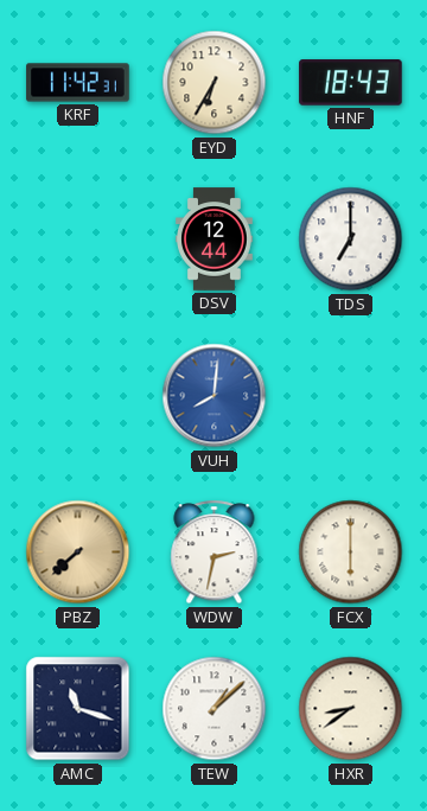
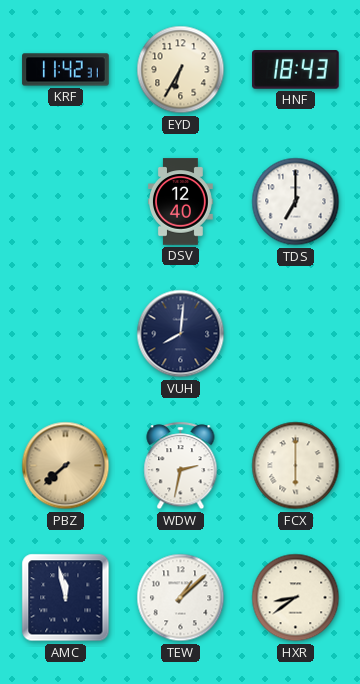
DSV: 12:44 -> 12:40 (181, 202)
VUH dial: blue -> navy (181, 334)
AMC: 11:18 -> 11:58 (66, 598)
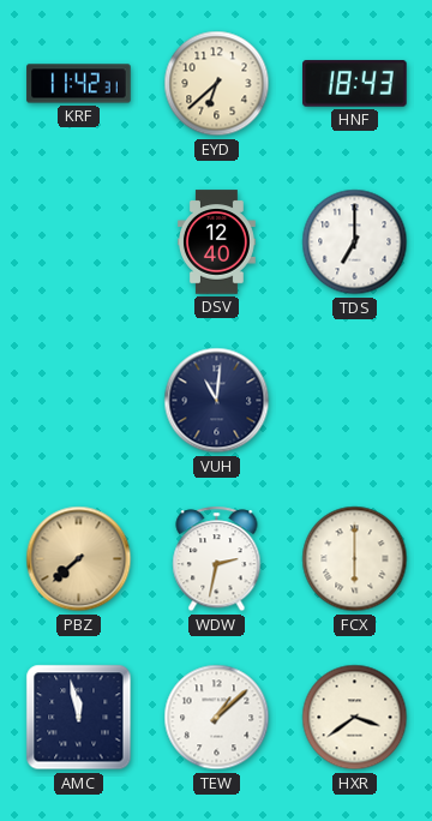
EYD: 6:35 -> 6:38 (217, 84)
VUH: 8:01 -> 11:01 (217, 401)
HXR: 8:39 -> 3:39 (355, 718)
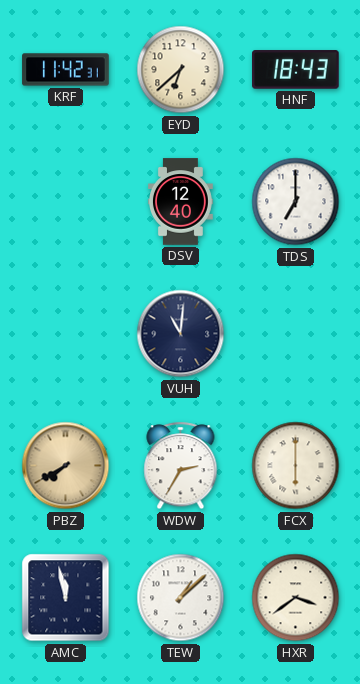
PBZ: 7:38 -> 7:40 (66, 466)
WDW: 2:32 -> 2:35 (181, 466)
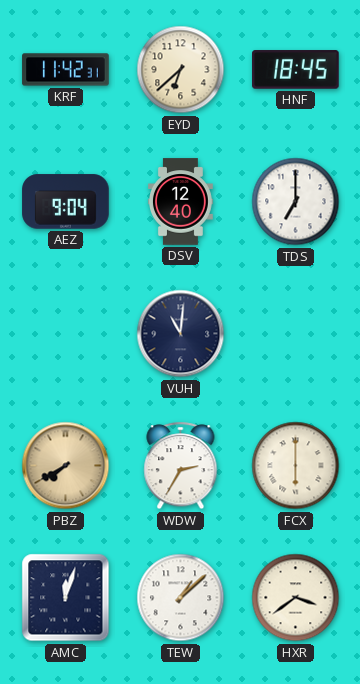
HNF: 18:43 -> 18:45 (296, 70)
AEZ: none -> 9:04 (66, 202)
AMC: 11:58 -> 12:03 (66, 598)
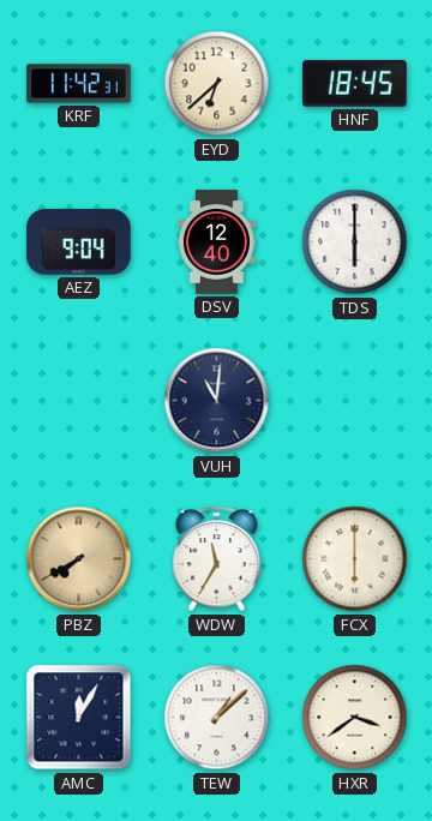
TDS: 7:00 -> 6:00 (355, 242)
WDW: 2:35 -> 11:35 (217, 559)
AMC: 12:03 -> 12:05 (79, 718)
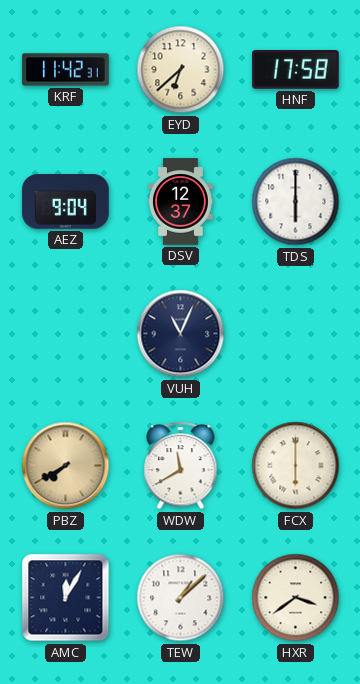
HNF: 18:45 -> 17:58 (296, 70)
DSV: 12:40 -> 12:37 (181, 202)
VUH: 11:01 -> 11:04 (181, 334)
WDW: 11:35 -> 11:40 (181, 466)
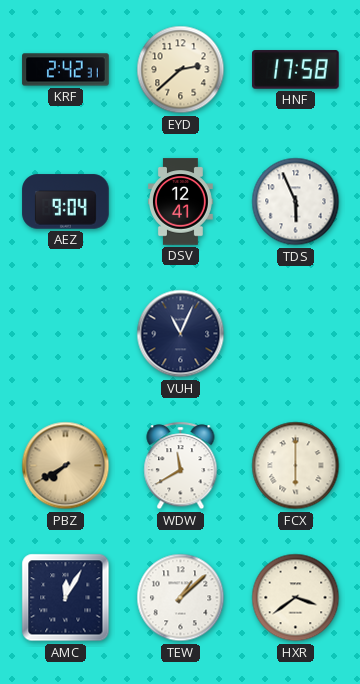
KRF: 11:42 -> 2:42 (66, 70)
EYD: 6:38 -> 2:38 (181, 70)
DSV: 12:37 -> 12:41 (181, 202)
TDS: 6:00 -> 5:56 (296, 202)
